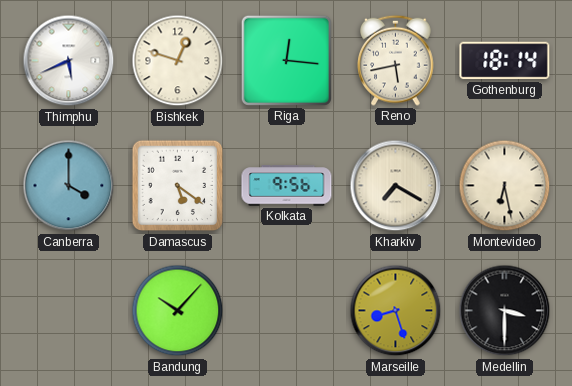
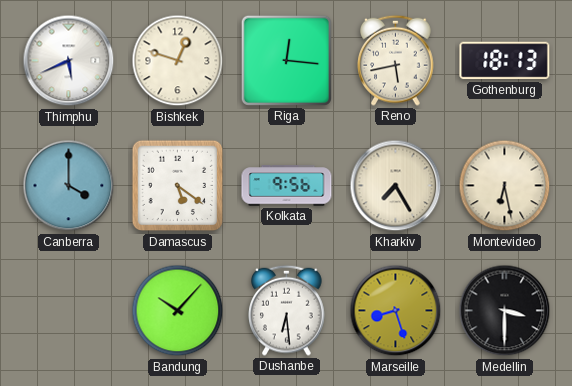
Gothenburg: 18:14 -> 18:13 (505, 61)
Kharkiv: 7:20 -> 7:25 (396, 186)
Dushanbe: none -> 6:29 (287, 310)
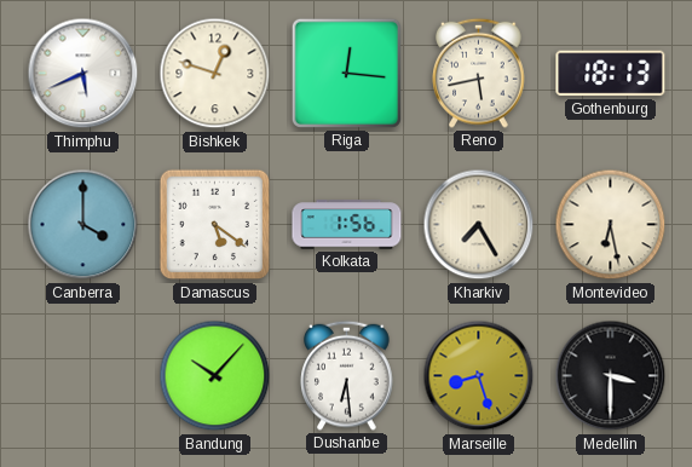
Kolkata: 9:56 -> 1:56 (347, 225)
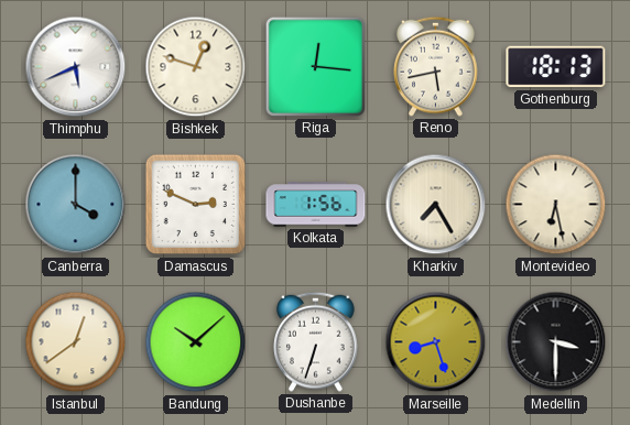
Damascus: 5:21 -> 2:49 (196, 205)
Istanbul: none -> 12:39 (76, 342)
Bandung: 10:07 -> 10:08 (196, 342)
Dushanbe: 6:29 -> 6:33 (316, 341)
